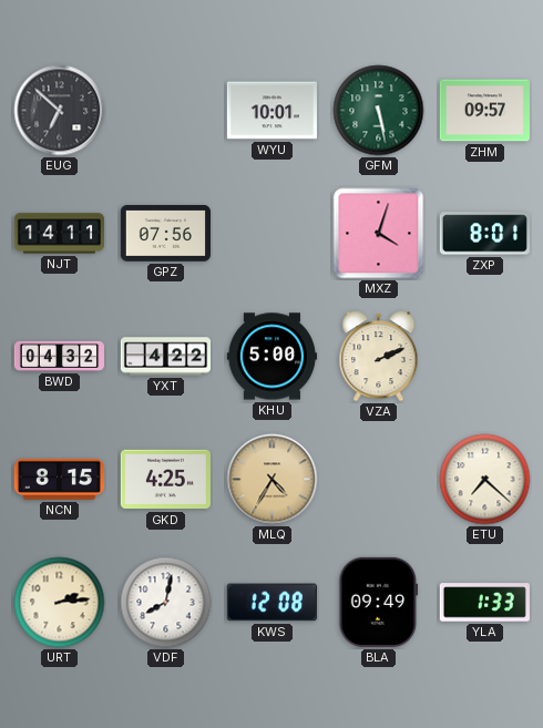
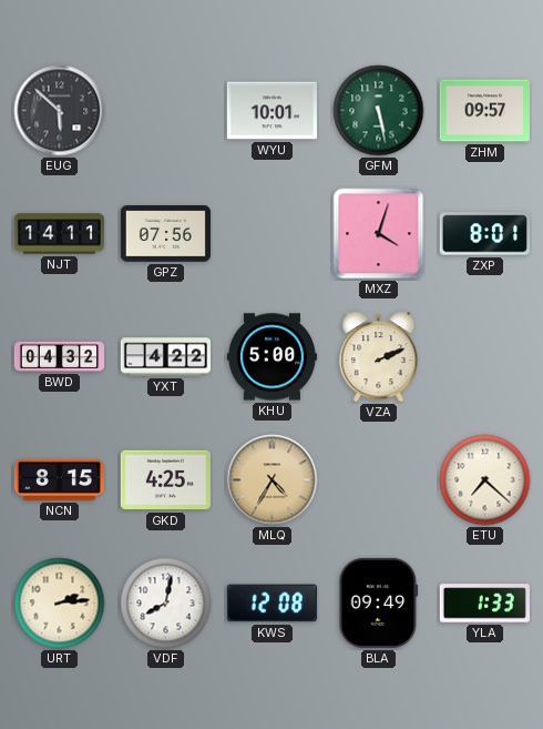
EUG: 6:52 -> 5:52 (60, 111)
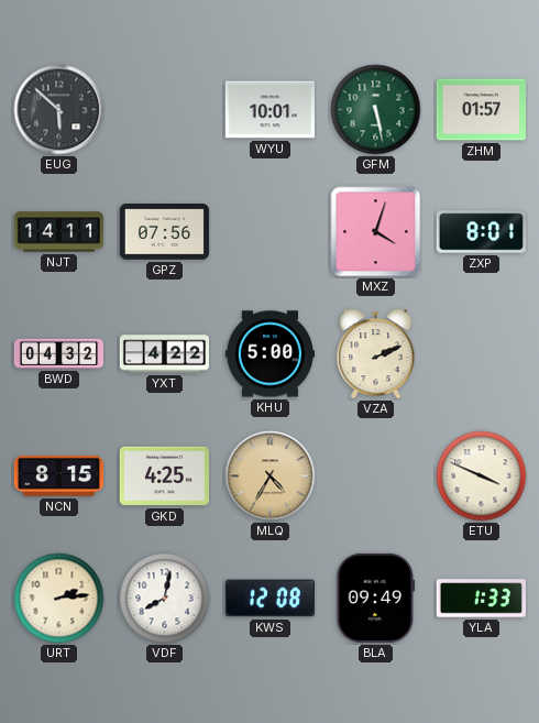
ZHM: 09:57 -> 01:57 (481, 110)
ETU: 7:22 -> 3:49 (482, 476)
